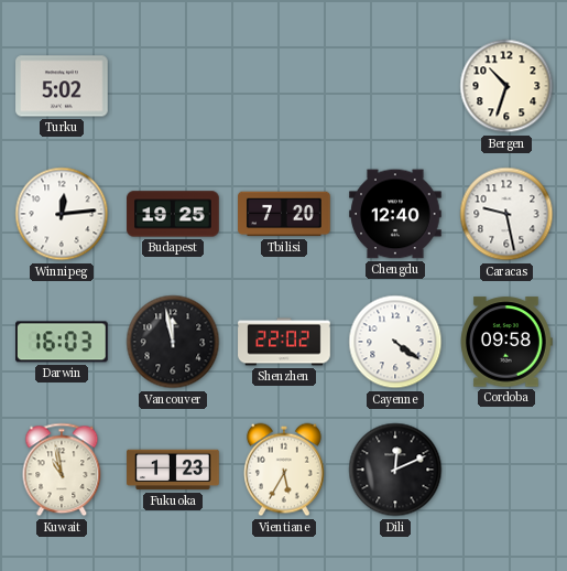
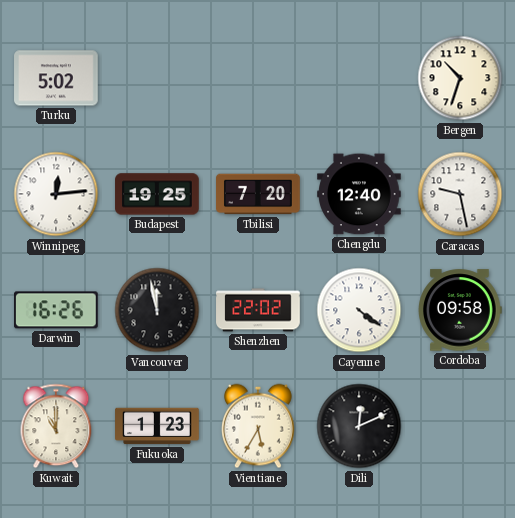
Darwin: 16:03 -> 16:26 (57, 310)
Kuwait: 10:58 -> 11:00 (56, 426)
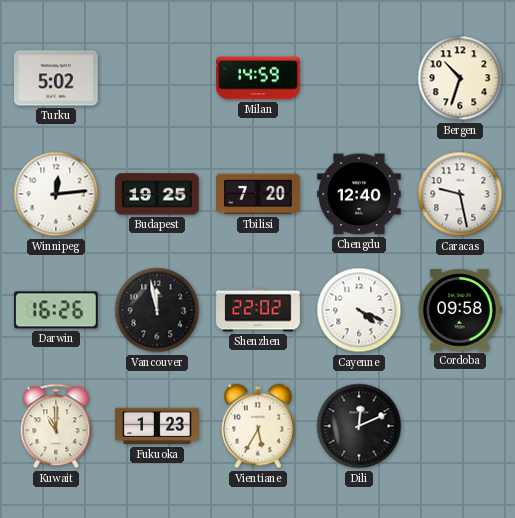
Milan: none -> 14:59 (258, 78)
Cayenne: 4:21 -> 4:19 (359, 310)
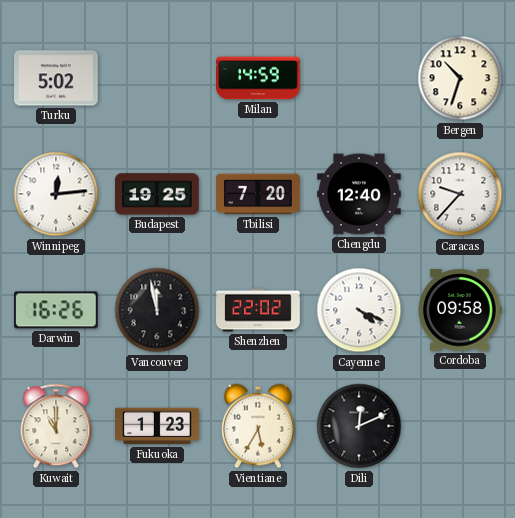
Caracas: 9:28 -> 9:37 (460, 194)
